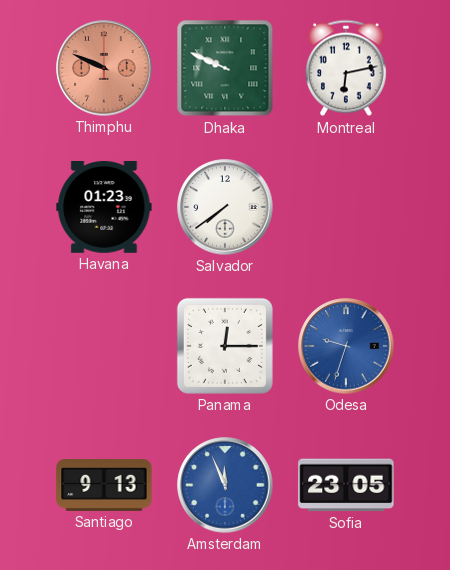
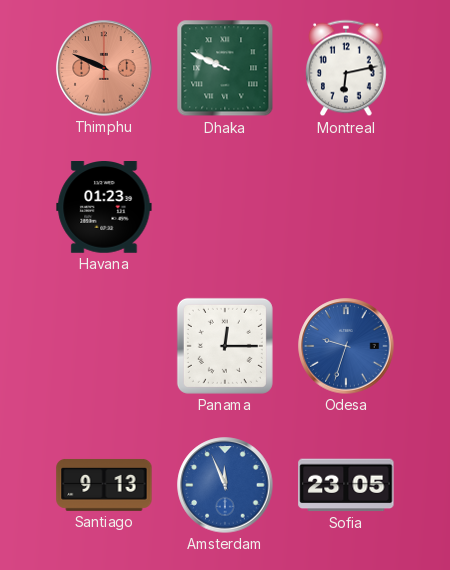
Salvador: 7:39 -> none (225, 207)
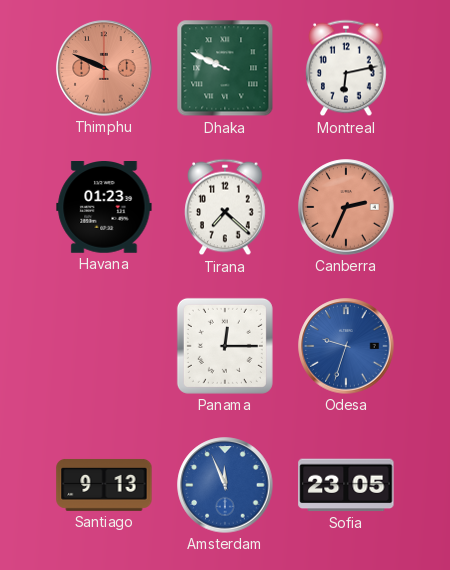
Tirana: none -> 7:22 (225, 207)
Canberra: none -> 2:34 (346, 207)
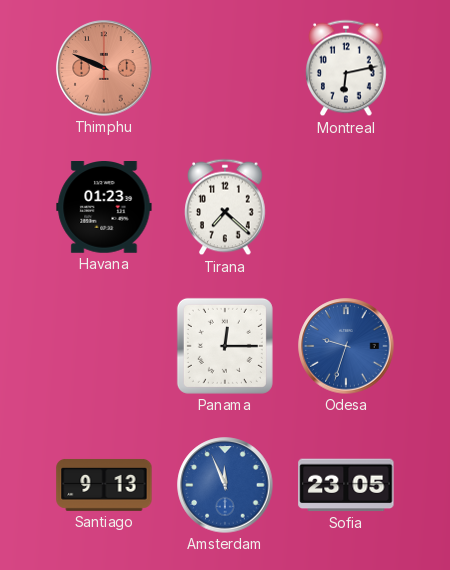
Dhaka: 9:49 -> none (225, 68)
Canberra: 2:34 -> none (346, 207)
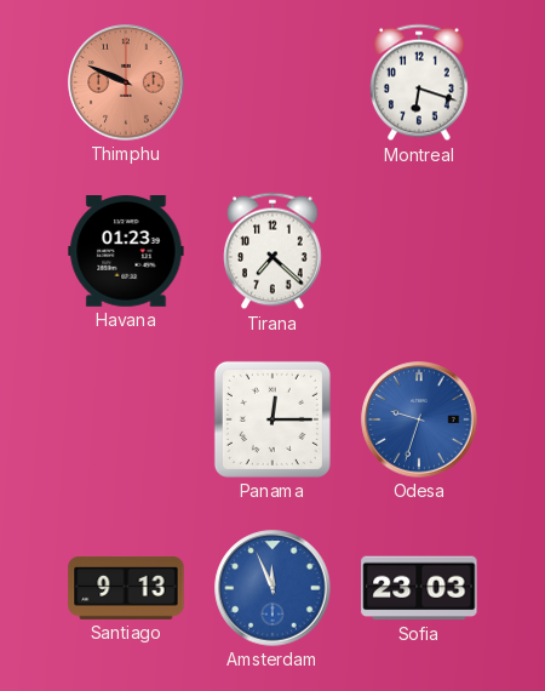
Montreal: 6:13 -> 6:18 (419, 82)
Sofia: 23:05 -> 23:03 (419, 588)
